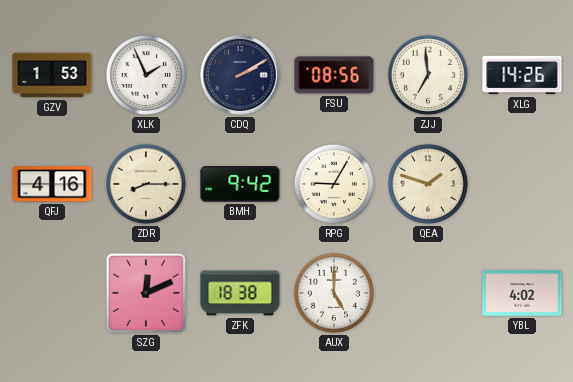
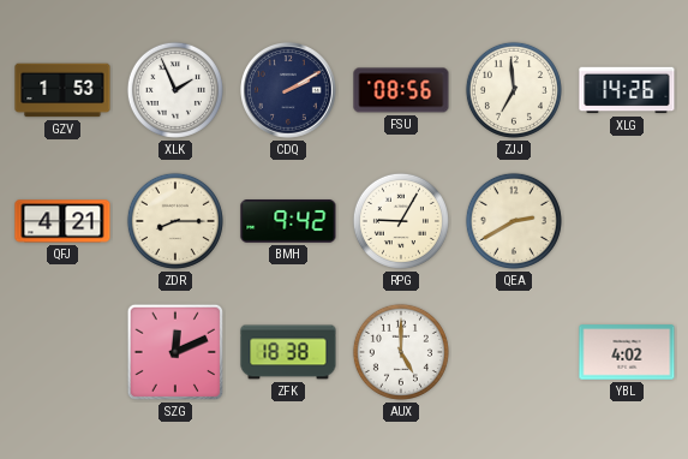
QFJ: 4:16 -> 4:21 (62, 221)
QEA: 1:48 -> 2:40 (514, 221)
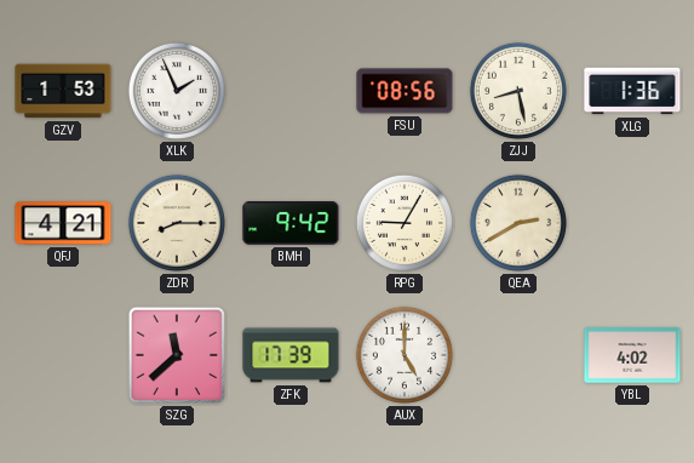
CDQ: 2:10 -> none (289, 91)
ZJJ: 6:59 -> 8:28 (518, 91)
XLG: 14:26 -> 1:36 (632, 91)
SZG: 12:11 -> 11:38 (177, 355)
ZFK: 18:38 -> 17:39 (291, 355)
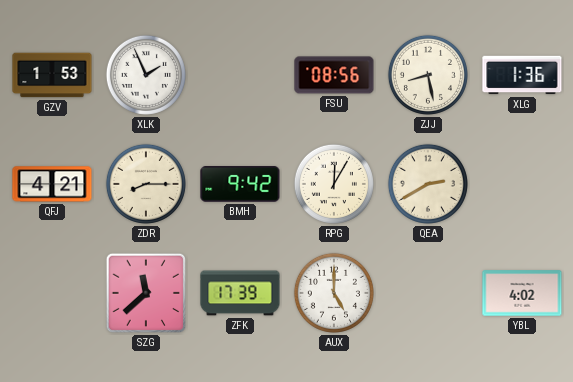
RPG: 9:05 -> 12:05 (334, 184)
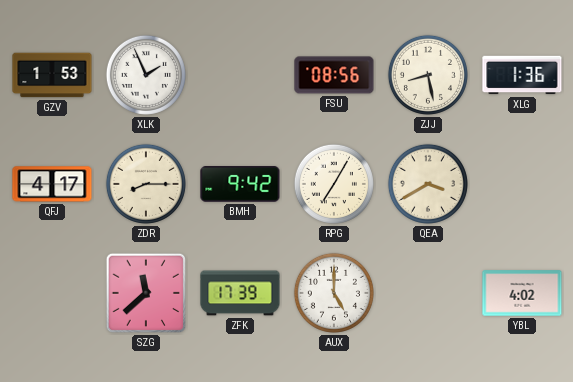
QFJ: 4:21 -> 4:17 (52, 184)
RPG: 12:05 -> 7:05 (334, 184)
QEA: 2:40 -> 3:40 (428, 184)
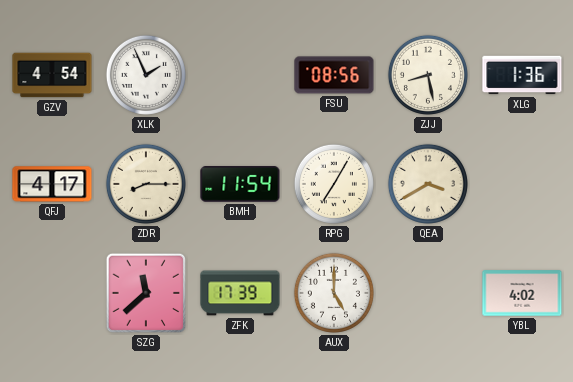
GZV: 1:53 -> 4:54 (52, 75)
BMH: 9:42 -> 11:54 (240, 184)
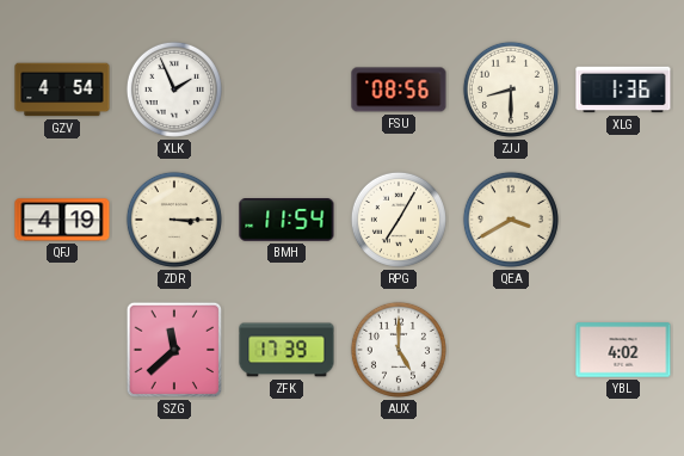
ZJJ: 8:28 -> 8:30 (511, 90)
QFJ: 4:17 -> 4:19 (62, 220)
ZDR: 8:15 -> 3:15 (174, 220)
